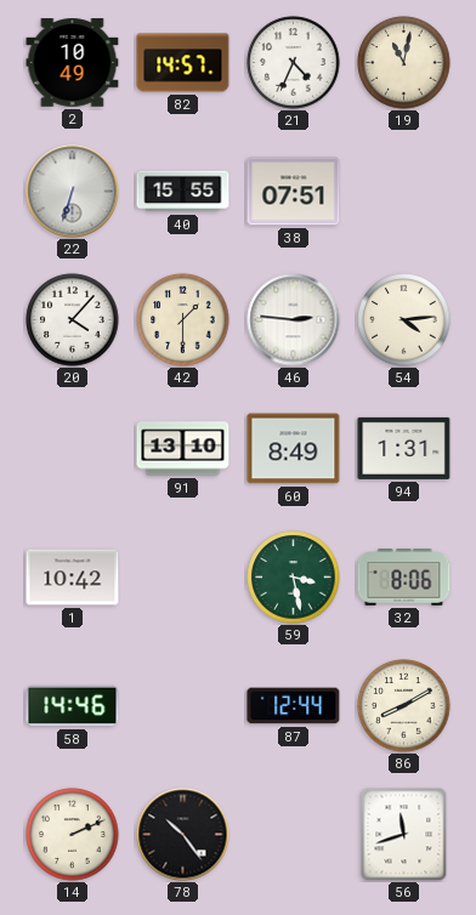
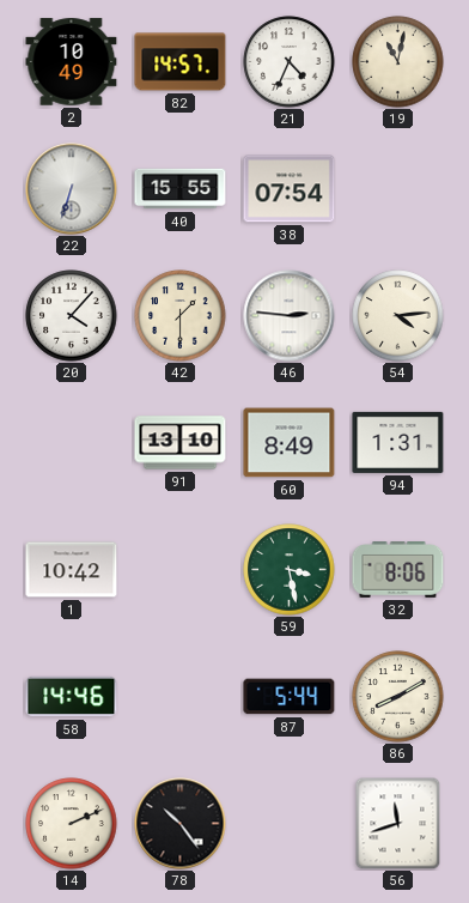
38: 07:51 -> 07:54 (290, 189)
87: 12:44 -> 5:44 (290, 697)
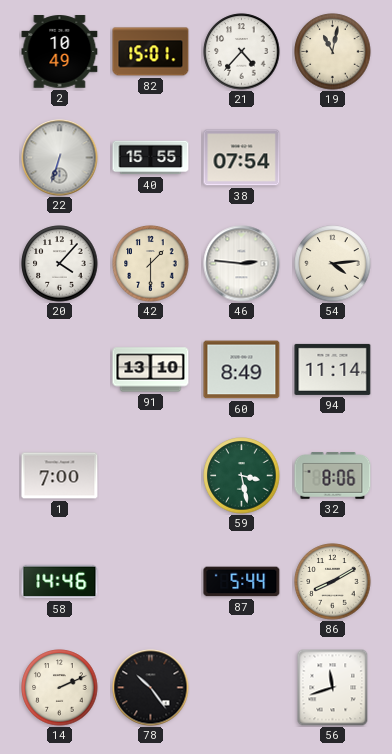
82: 14:57 -> 15:01 (151, 52)
21: 4:34 -> 4:37 (242, 52)
94: 1:31 -> 11:14 (333, 369)
1: 10:42 -> 7:00 (60, 476)
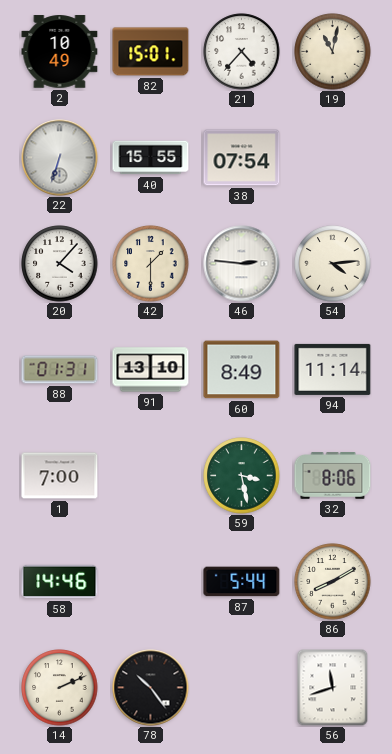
88: none -> 01:31 (60, 370)
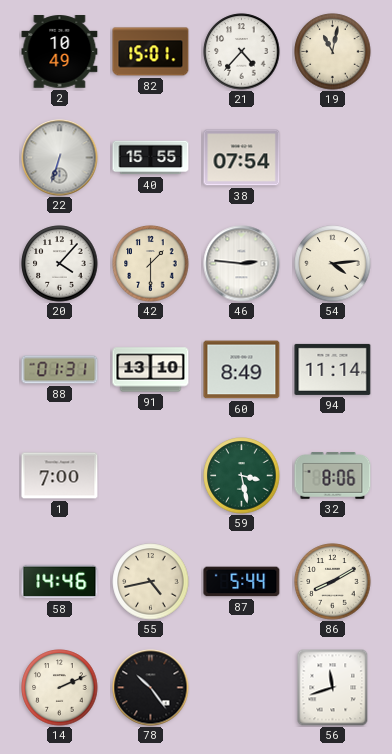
55: none -> 4:43 (151, 582)
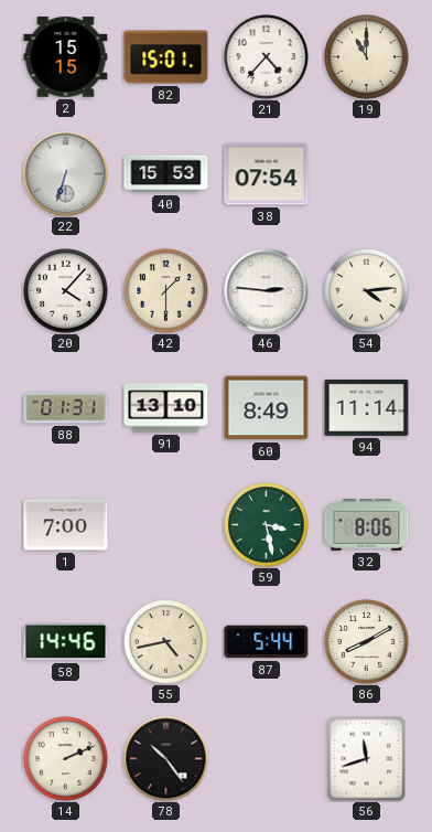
2: 10:49 -> 15:15 (66, 57)
19: 11:02 -> 11:00 (367, 57)
40: 15:55 -> 15:53 (166, 174)
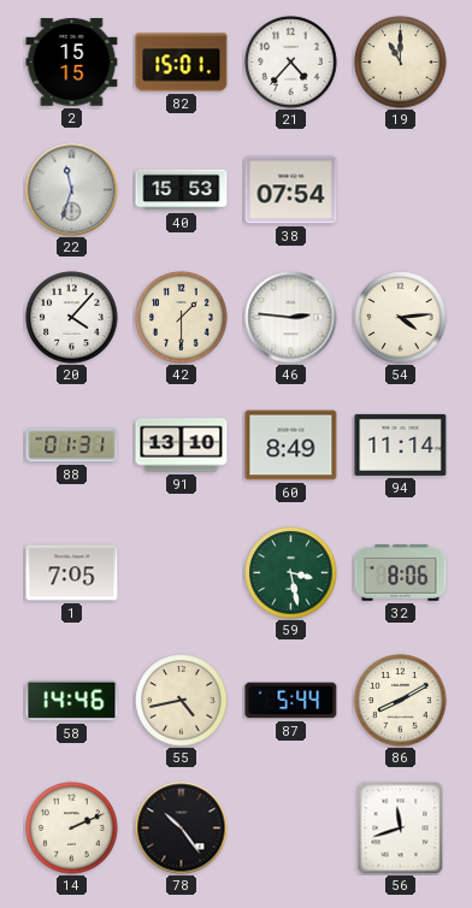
22: 6:33 -> 11:33 (72, 190)
1: 7:00 -> 7:05 (72, 573)
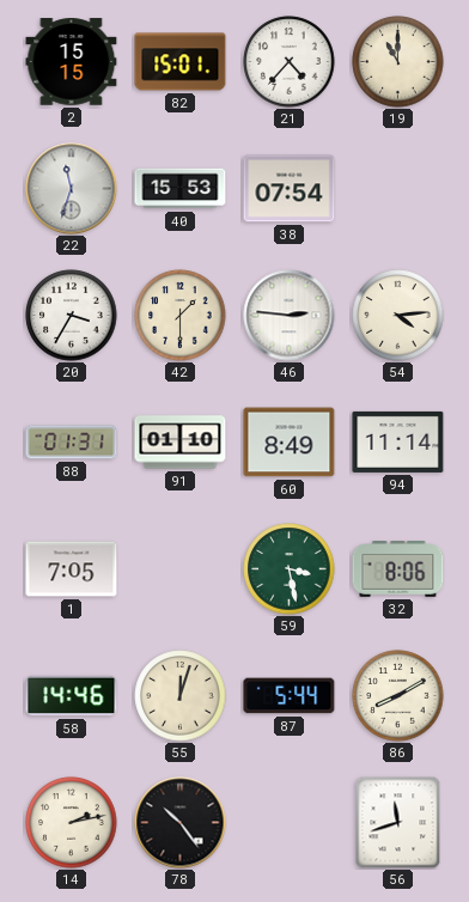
20: 4:07 -> 3:35 (72, 316)
91: 13:10 -> 01:10 (181, 443)
55: 4:43 -> 12:03 (181, 696)
14: 2:11 -> 2:13 (72, 823)
